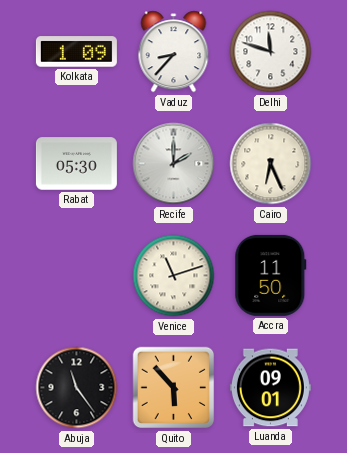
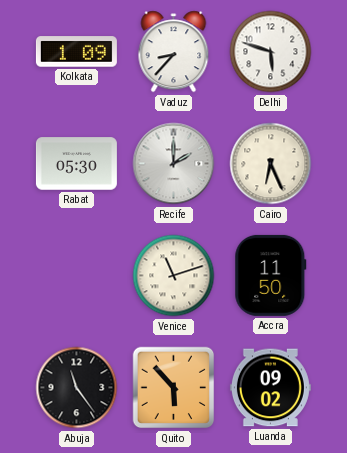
Delhi: 11:48 -> 5:48 (271, 52)
Luanda: 09:01 -> 09:02 (270, 388)
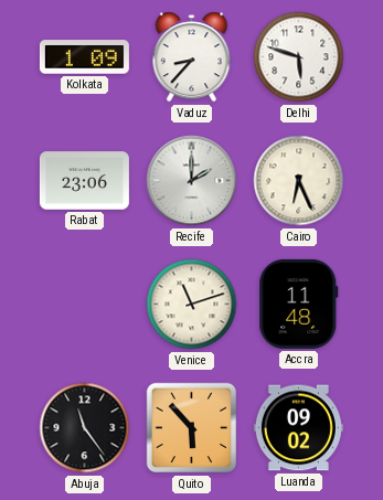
Rabat: 05:30 -> 23:06 (84, 181)
Accra: 11:50 -> 11:48 (299, 304)
